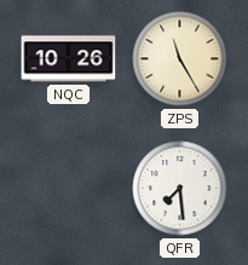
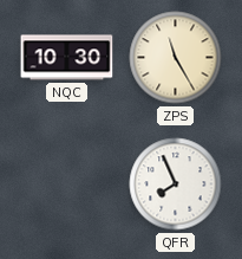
NQC: 10:26 -> 10:30 (67, 58)
QFR: 7:29 -> 7:56 (176, 184)
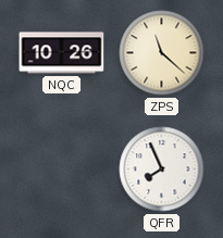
NQC: 10:30 -> 10:26 (62, 53)
ZPS: 11:25 -> 11:22 (162, 53)
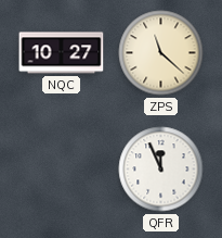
NQC: 10:26 -> 10:27 (62, 53)
QFR: 7:56 -> 11:56 (161, 170)
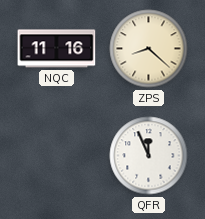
NQC: 10:27 -> 11:16 (57, 49)
ZPS: 11:22 -> 8:22 (149, 49)
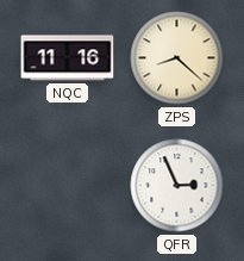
QFR: 11:56 -> 2:56 (177, 186)
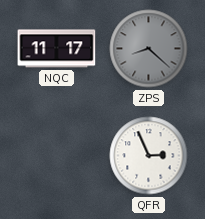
NQC: 11:16 -> 11:17 (57, 49)
ZPS dial: cream -> grey (149, 49)
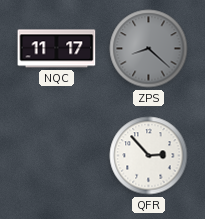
QFR: 2:56 -> 2:53 (149, 156)
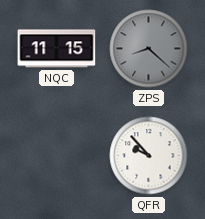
NQC: 11:17 -> 11:15 (57, 49)
QFR: 2:53 -> 9:53 (149, 156)
